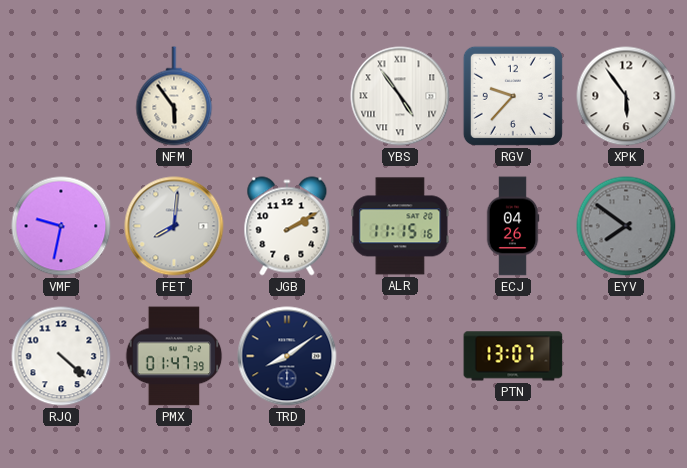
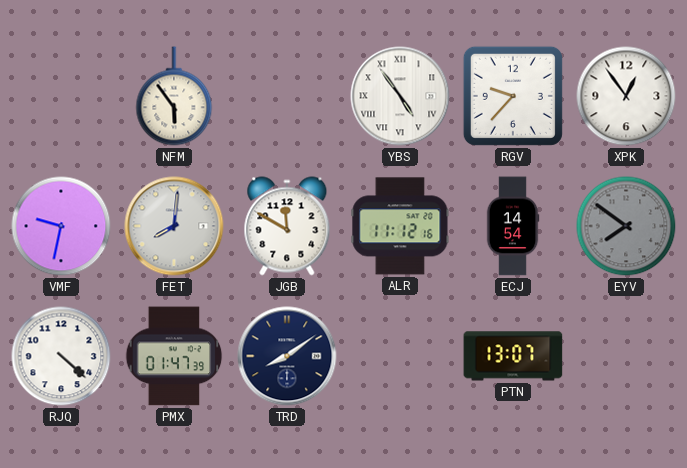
XPK: 5:54 -> 12:54 (626, 96)
JGB: 2:10 -> 11:50 (287, 226)
ALR: 11:15 -> 11:12 (400, 226)
ECJ: 04:26 -> 14:54 (513, 226)
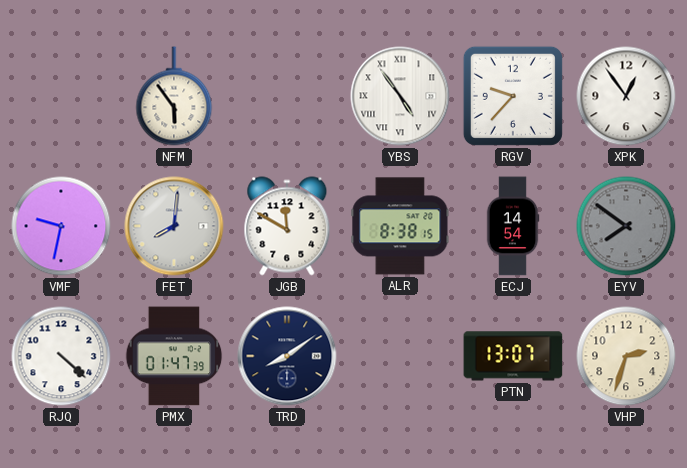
ALR: 11:12 -> 8:38 (400, 226)
VHP: none -> 2:33 (626, 356)
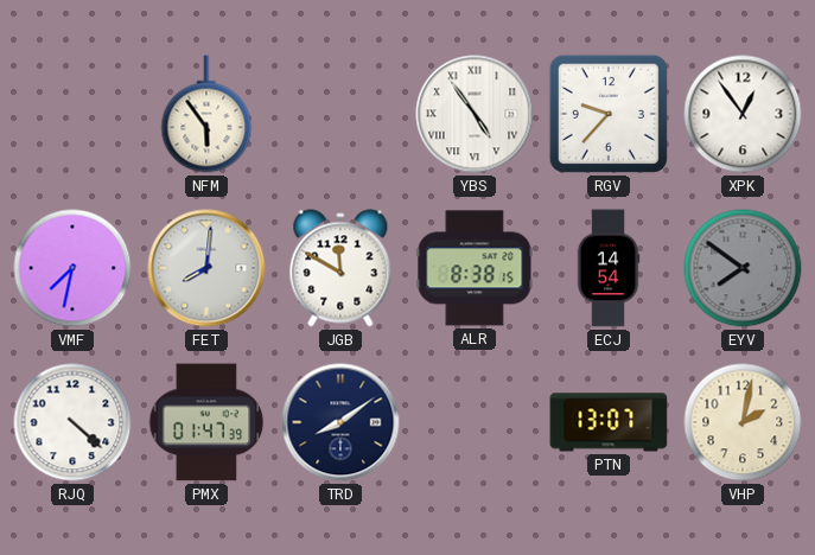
VMF: 9:32 -> 7:32 (72, 268)
VHP: 2:33 -> 2:02 (743, 422)
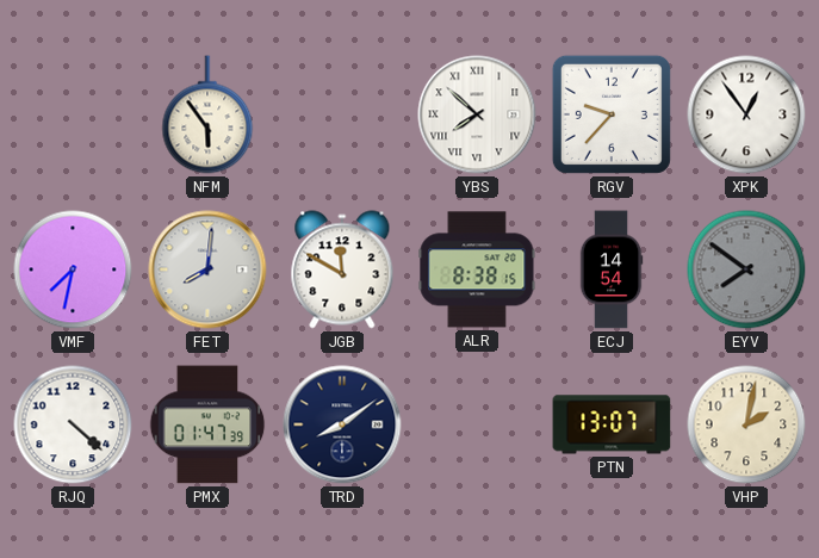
YBS: 4:54 -> 7:52 (477, 114)
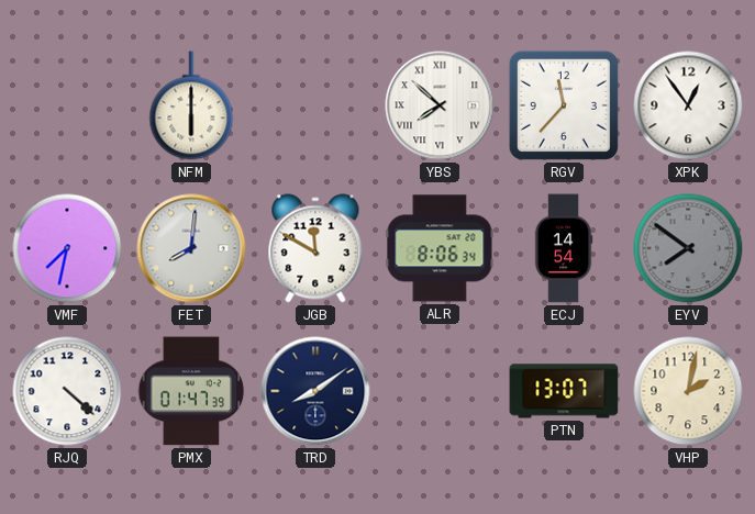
NFM: 5:54 -> 6:00 (191, 105)
RGV: 9:37 -> 11:37 (564, 105)
ALR: 8:38 -> 8:06 (440, 248)
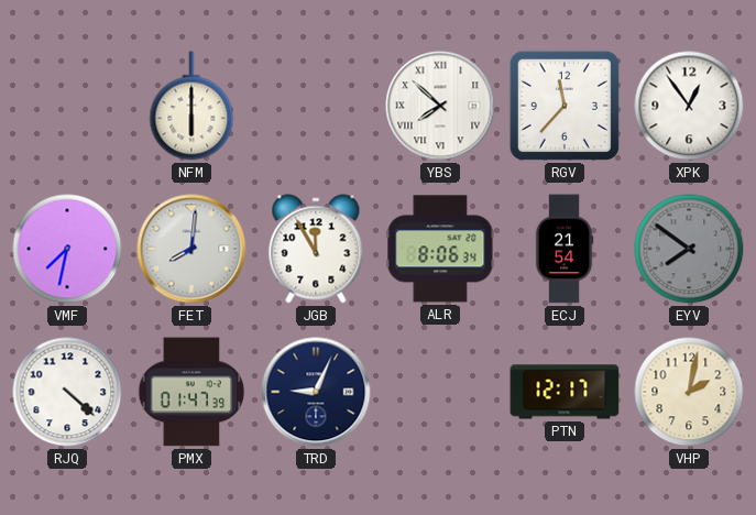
JGB: 11:50 -> 11:55 (316, 249)
ECJ: 14:54 -> 21:54 (565, 249)
TRD: 8:09 -> 9:04 (316, 392)
PTN: 13:07 -> 12:17 (565, 392)
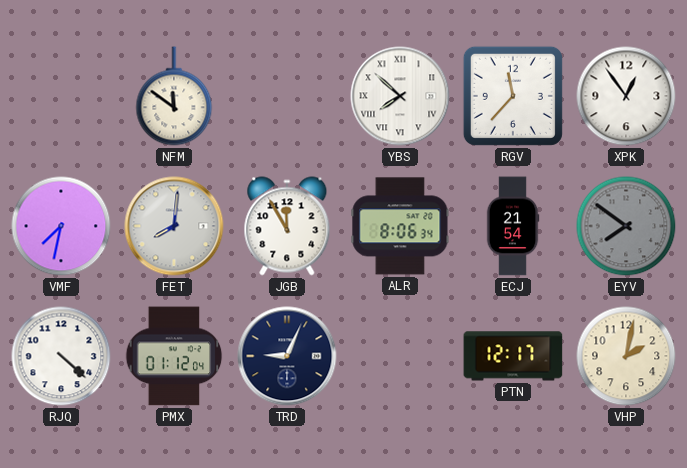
NFM: 6:00 -> 11:51 (174, 96)
PMX: 01:47 -> 01:12 (174, 356)
